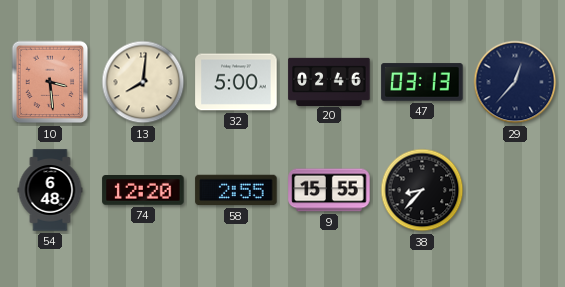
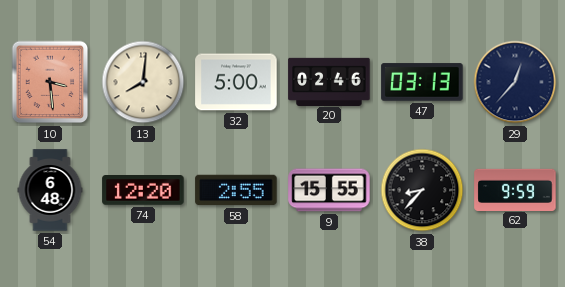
62: none -> 9:59 (515, 189)
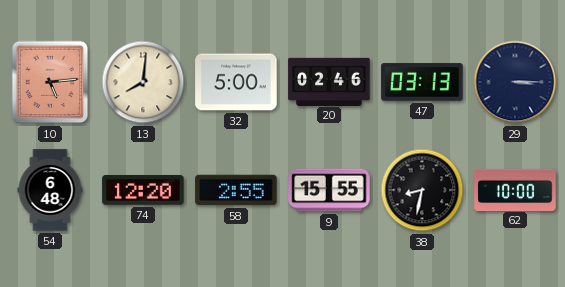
10: 3:29 -> 5:14 (50, 82)
29: 12:37 -> 3:15 (515, 82)
38: 8:37 -> 8:32 (422, 190)
62: 9:59 -> 10:00 (515, 189)
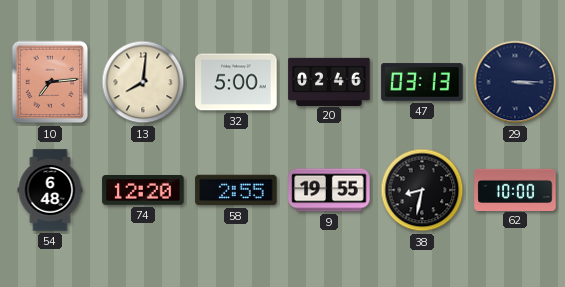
10: 5:14 -> 7:14 (50, 82)
9: 15:55 -> 19:55 (329, 190)
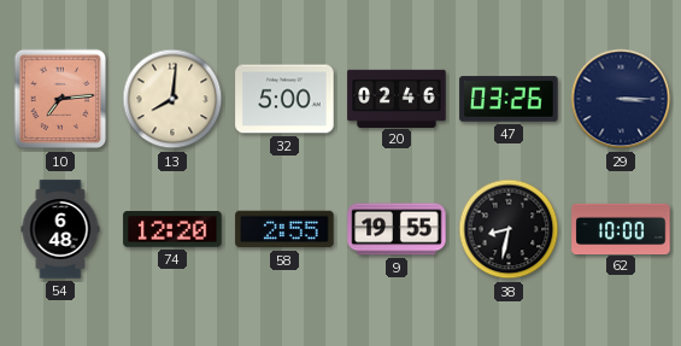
47: 03:13 -> 03:26 (509, 99)
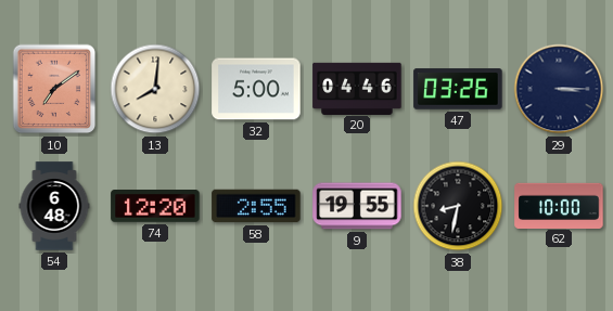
10: 7:14 -> 7:09 (54, 89)
20: 02:46 -> 04:46 (357, 88)
